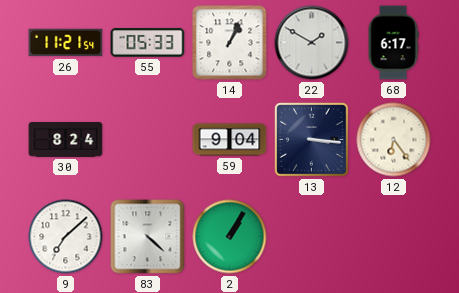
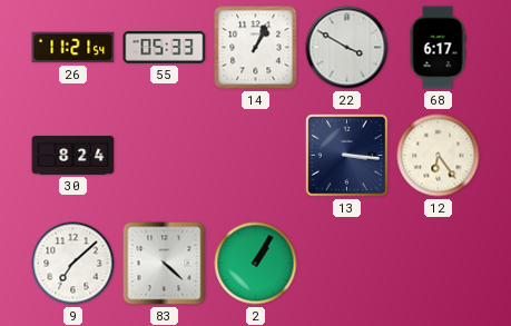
22: 1:50 -> 3:50 (347, 48)
59: 9:04 -> none (230, 140)
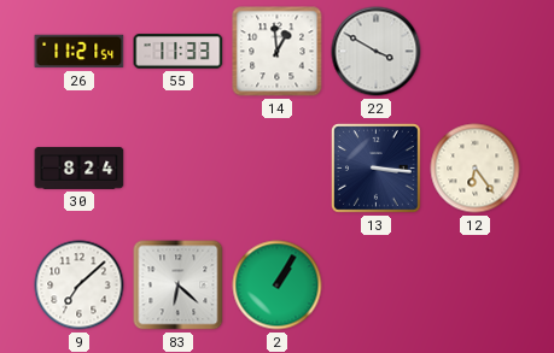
55: 05:33 -> 11:33 (179, 52)
14: 1:04 -> 12:59 (278, 52)
68: 6:17 -> none (438, 48)
83: 4:22 -> 6:22 (179, 286)
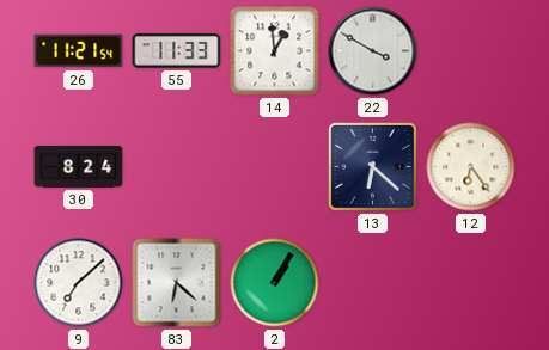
13: 3:16 -> 6:22 (373, 167)
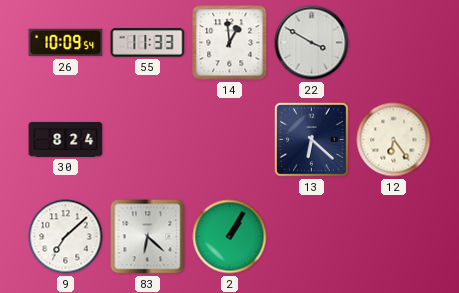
26: 11:21 -> 10:09 (66, 43)
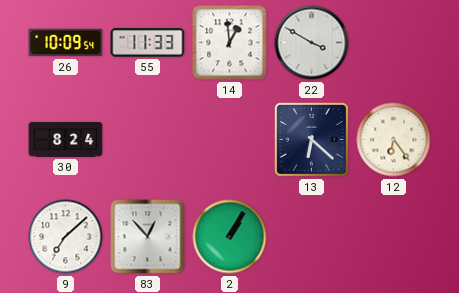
83: 6:22 -> 12:53 (148, 237)
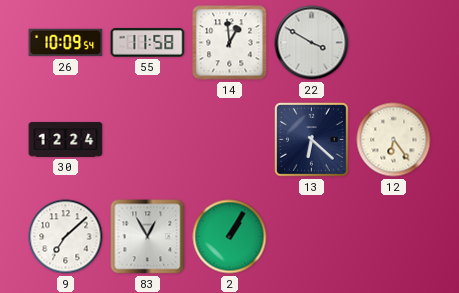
55: 11:33 -> 11:58 (148, 43)
30: 8:24 -> 12:24 (66, 140)
83: 12:53 -> 12:55 (148, 237)
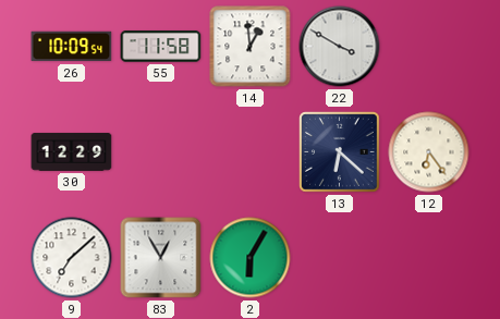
30: 12:24 -> 12:29 (72, 152)
2: 1:05 -> 6:05 (251, 258)
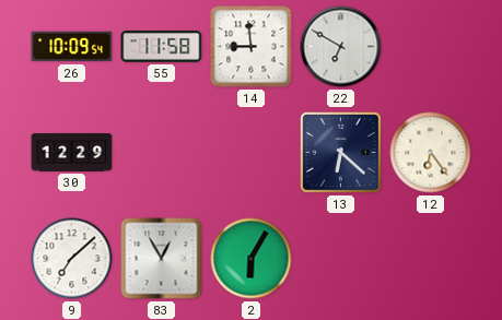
14: 12:59 -> 8:59 (252, 47)
22: 3:50 -> 6:50 (341, 47)
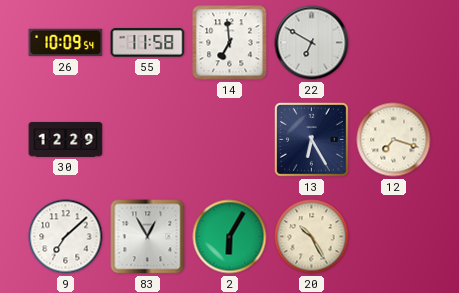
14: 8:59 -> 6:59 (230, 43)
13: 6:22 -> 6:25 (312, 140)
12: 6:24 -> 7:18 (394, 140)
20: none -> 10:25 (312, 237)
